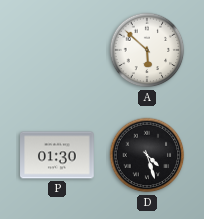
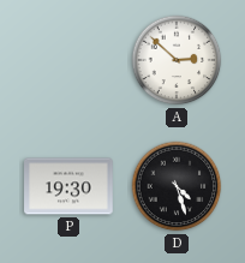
A: 5:52 -> 2:52 (177, 60)
P: 01:30 -> 19:30 (68, 186)
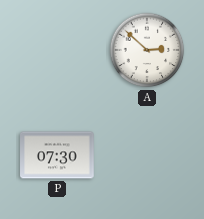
P: 19:30 -> 07:30 (57, 155)
D: 4:27 -> none (177, 186)
